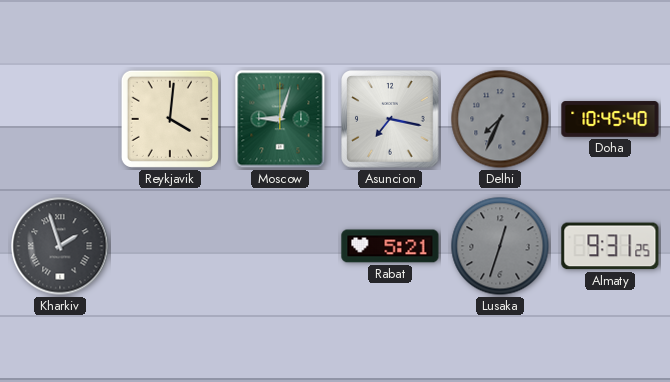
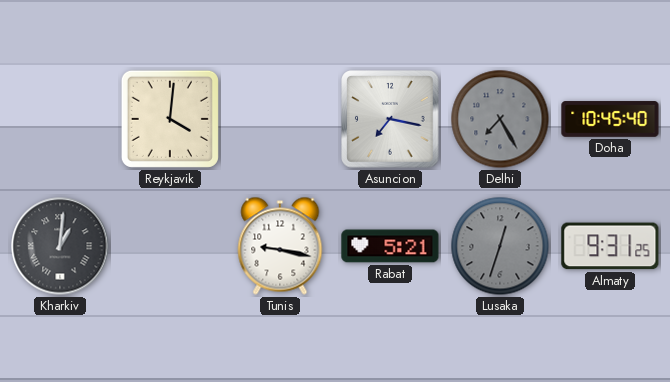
Moscow: 9:03 -> none (280, 119)
Delhi: 7:34 -> 7:25 (500, 119)
Kharkiv: 1:57 -> 1:01 (60, 246)
Tunis: none -> 9:17 (280, 246)
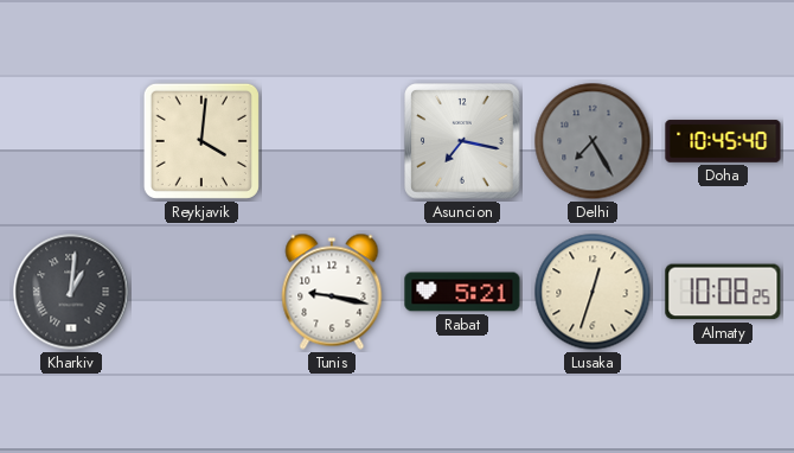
Lusaka dial: grey -> cream (593, 292)
Almaty: 9:31 -> 10:08 (723, 292)
